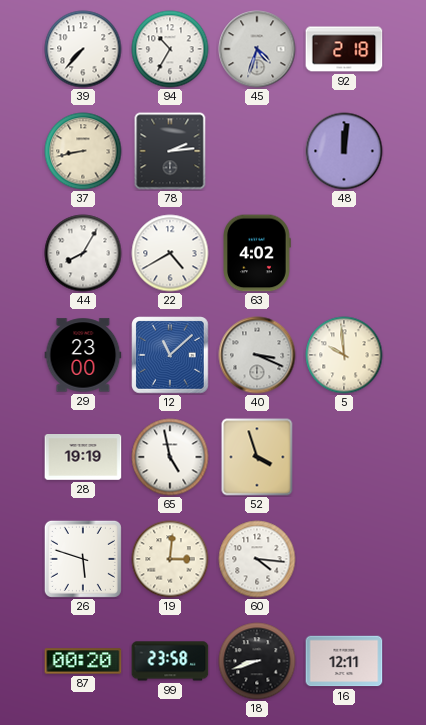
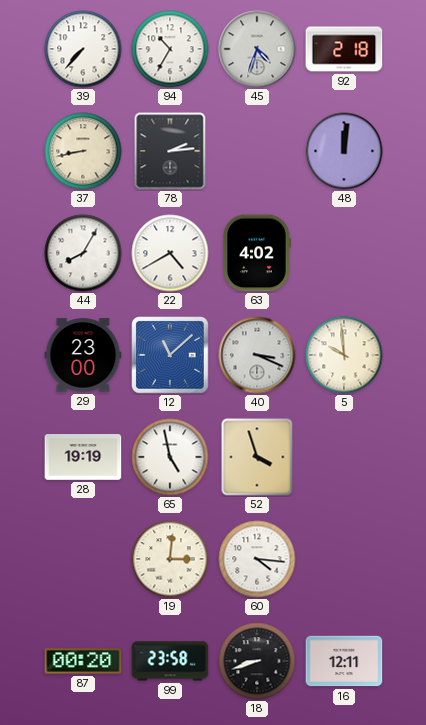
26: 5:48 -> none (83, 559)
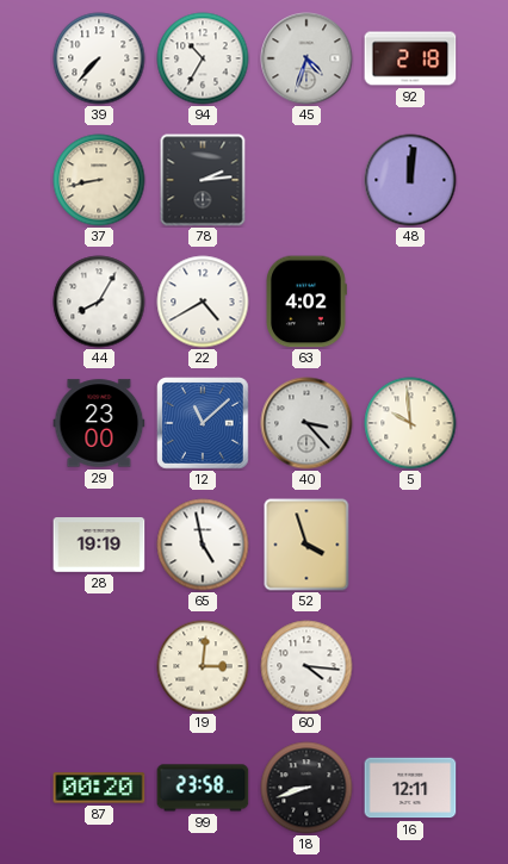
40: 3:19 -> 3:23 (306, 423)
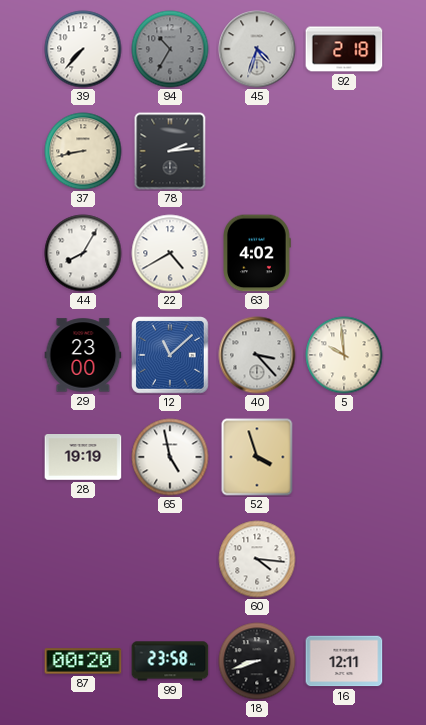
94 dial: white -> grey (170, 49)
48: 12:01 -> none (410, 180)
19: 3:01 -> none (203, 666)
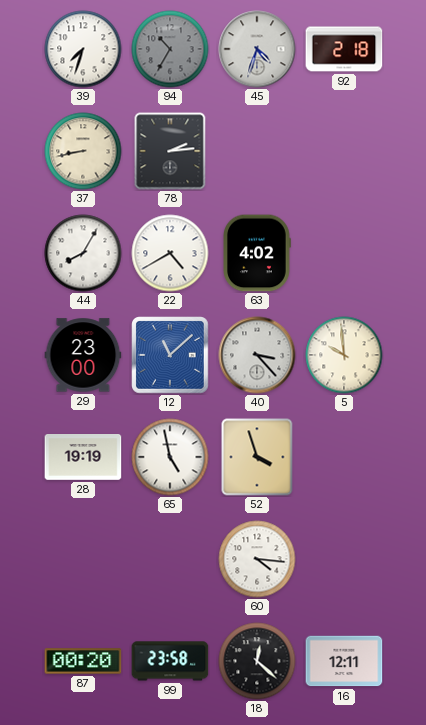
39: 7:37 -> 7:33 (83, 49)
18: 8:42 -> 12:22 (257, 661)
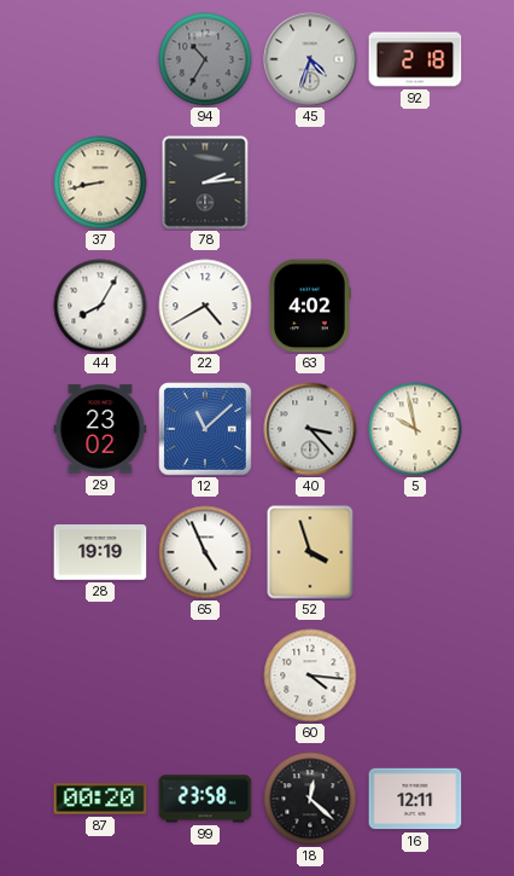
39: 7:33 -> none (83, 49)
29: 23:00 -> 23:02 (100, 429)
5: 9:59 -> 9:58 (415, 429)
65: 4:58 -> 4:56 (205, 552)
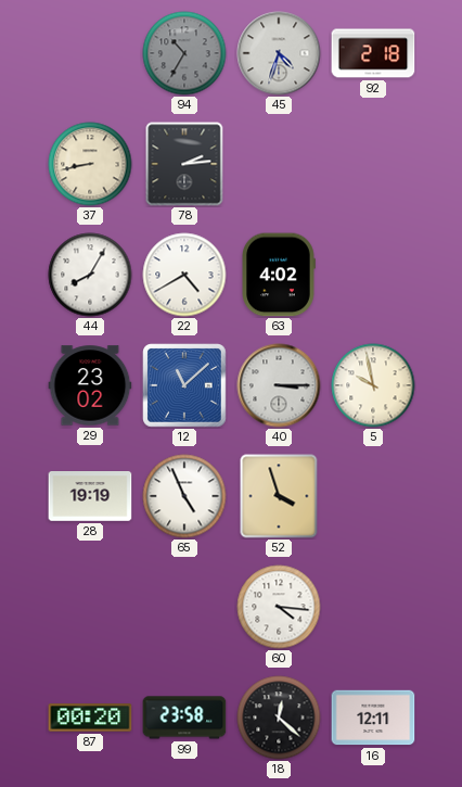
40: 3:23 -> 3:15 (279, 385)
